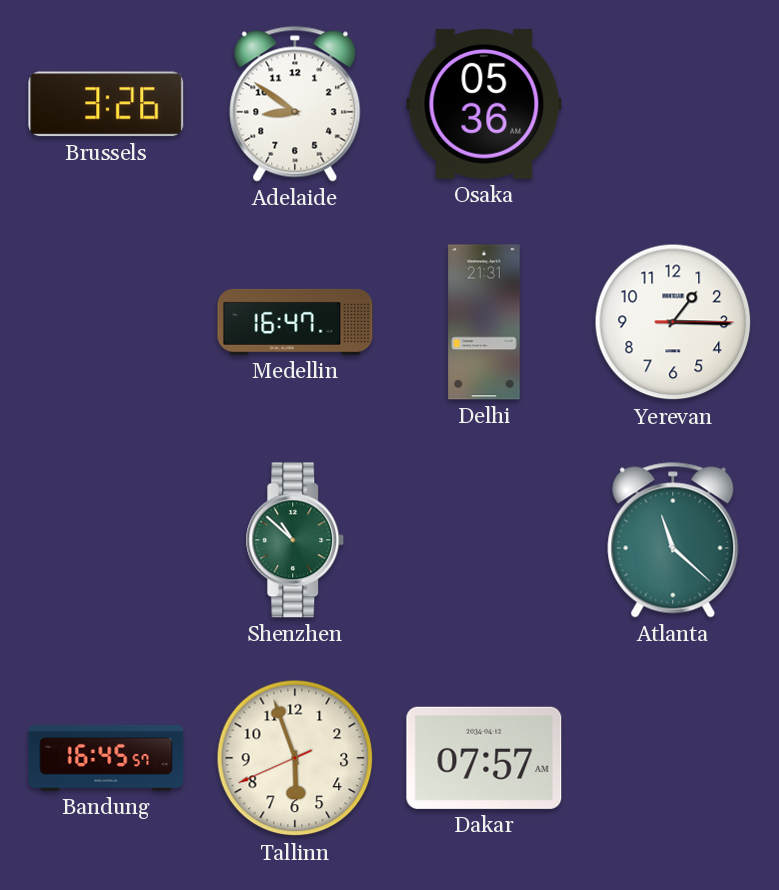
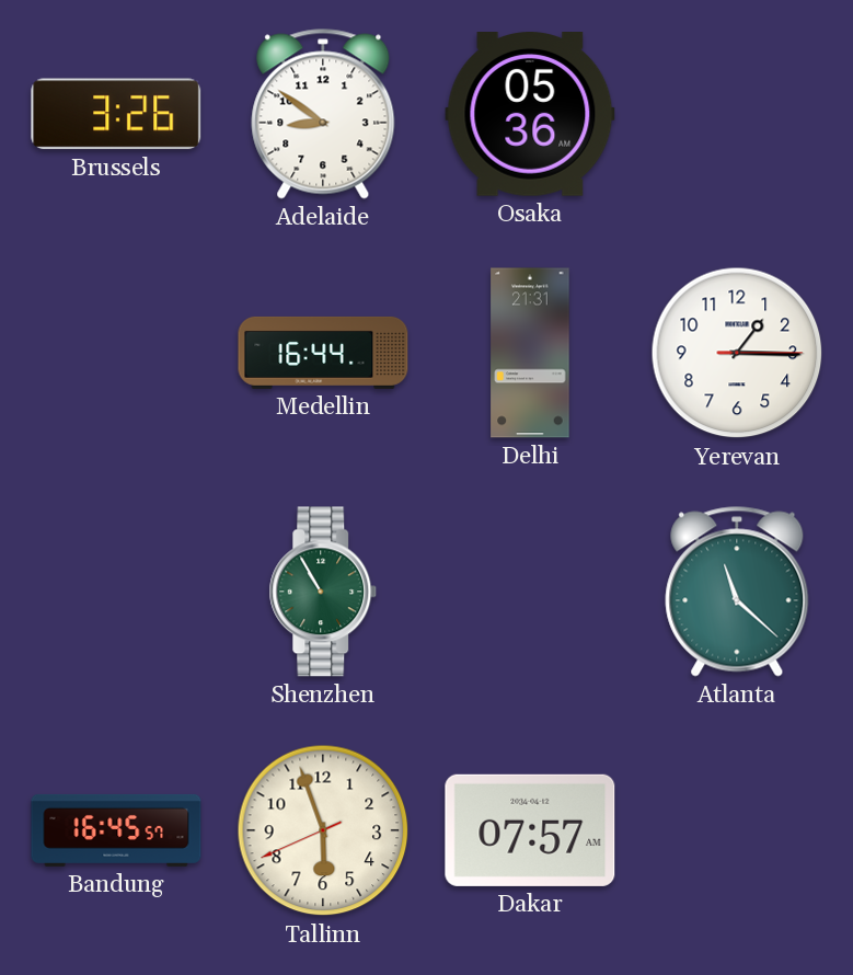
Medellin: 16:47 -> 16:44 (323, 353)
Shenzhen: 10:52 -> 10:55 (323, 592)
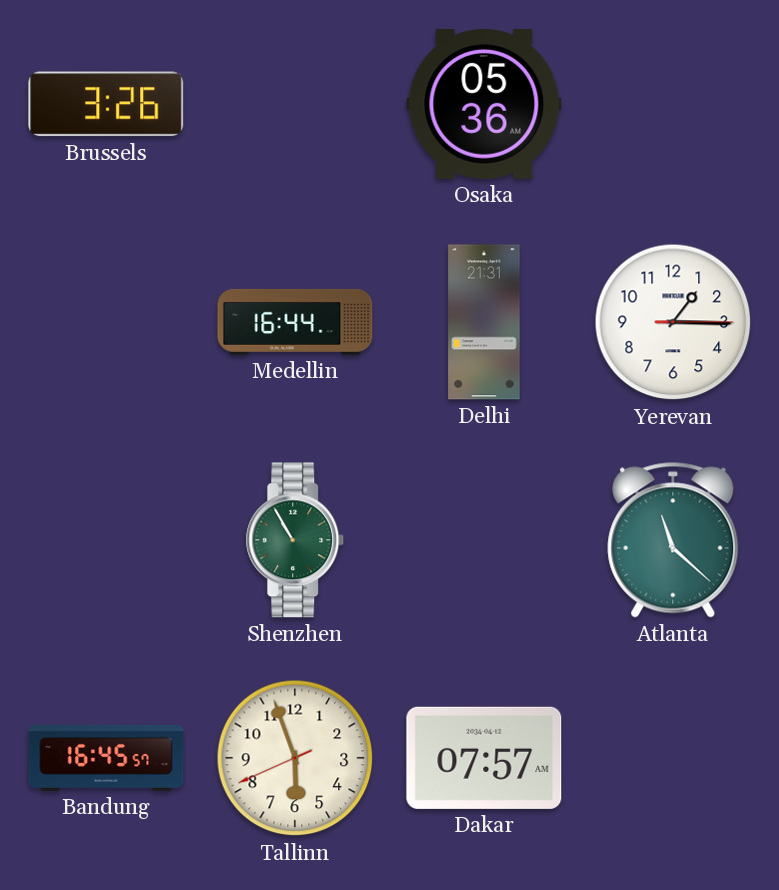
Adelaide: 8:51 -> none (323, 114)
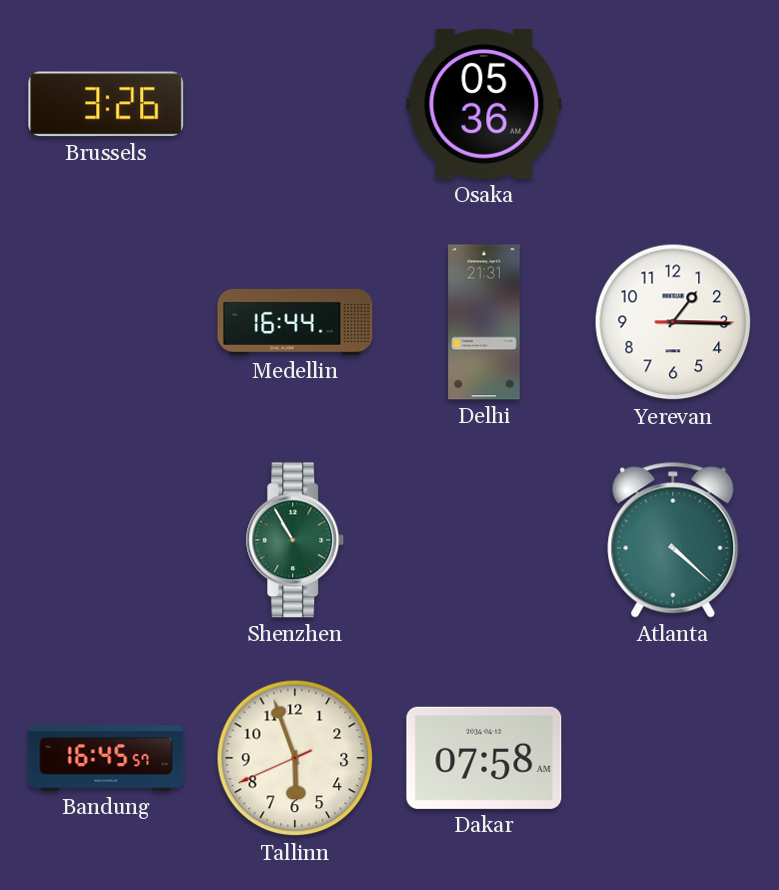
Atlanta: 11:22 -> 4:22 (673, 540)
Dakar: 07:57 -> 07:58 (484, 758)
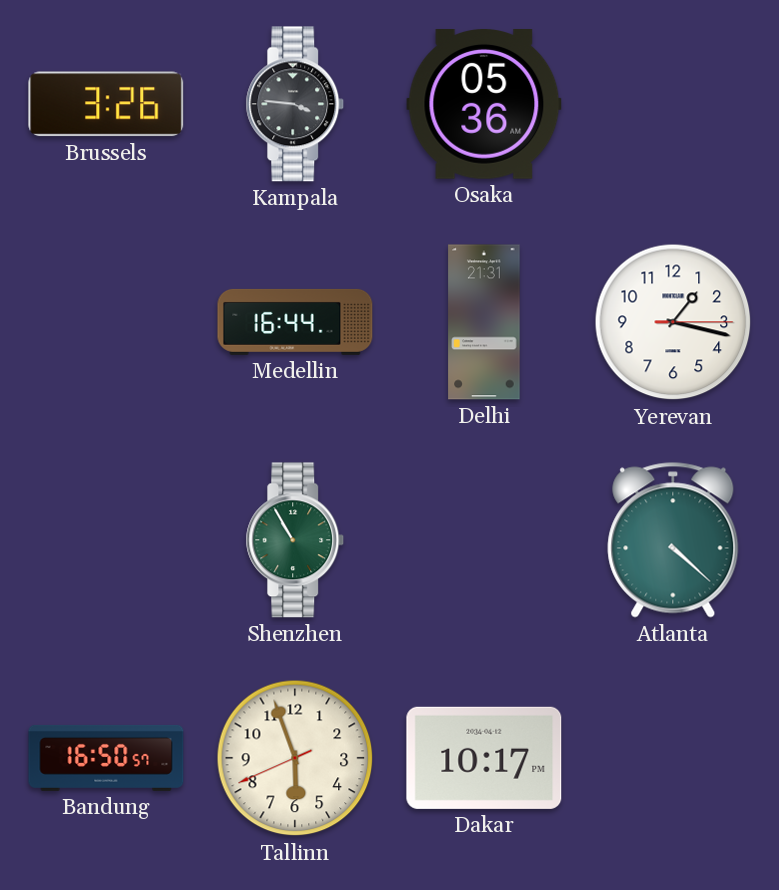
Kampala: none -> 3:46 (295, 104)
Yerevan: 1:15 -> 1:17 (673, 322)
Bandung: 16:45 -> 16:50 (106, 758)
Dakar: 07:58 -> 10:17 (484, 758)
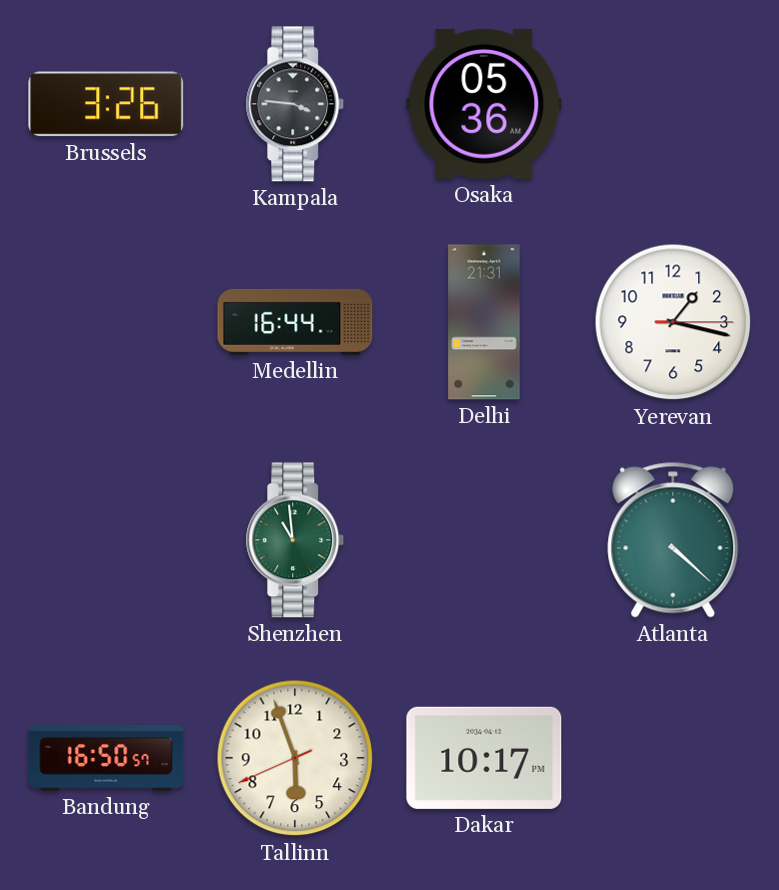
Shenzhen: 10:55 -> 10:59 (295, 540)
